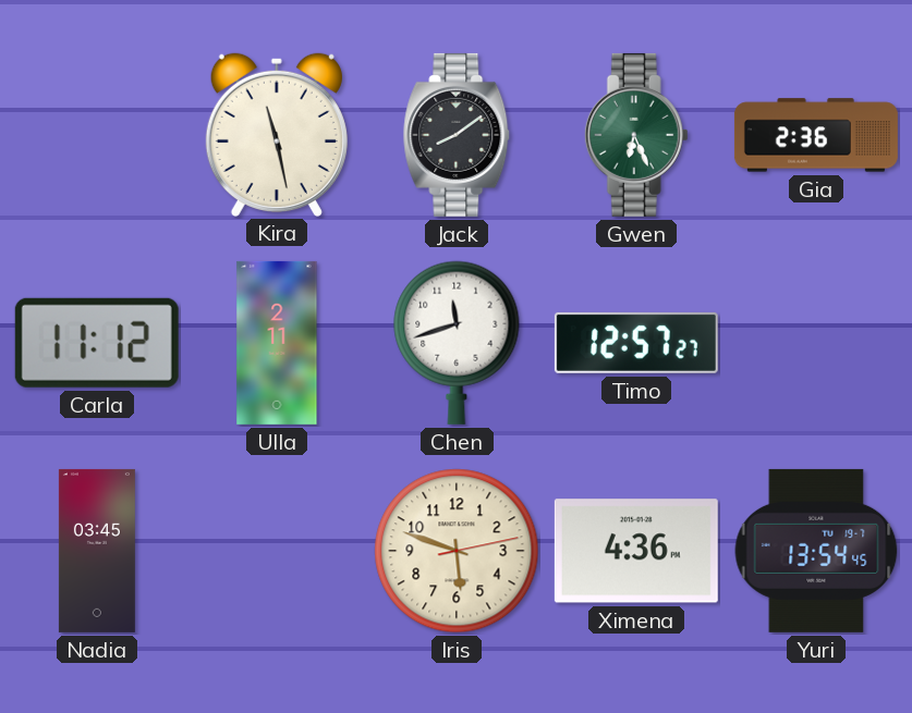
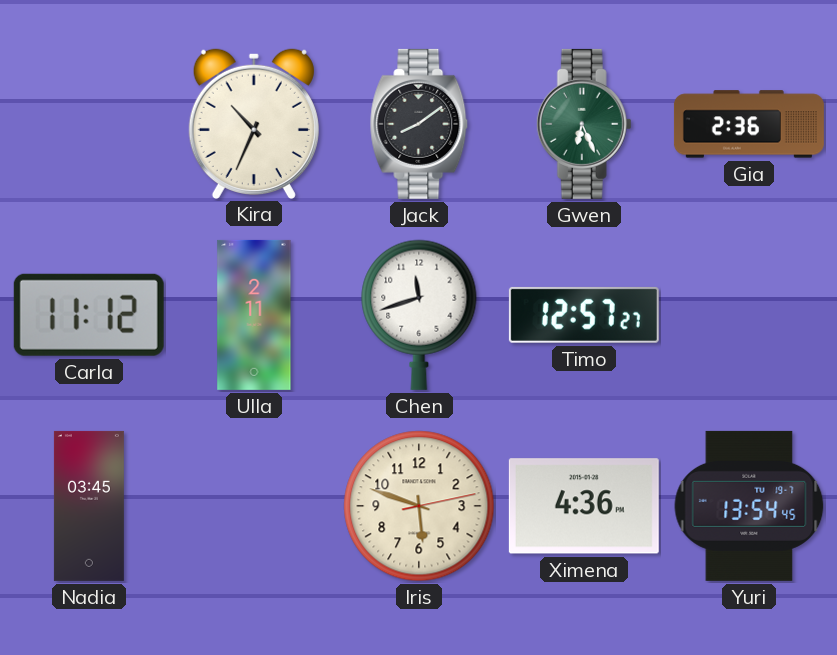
Kira: 11:28 -> 10:34 (254, 123)
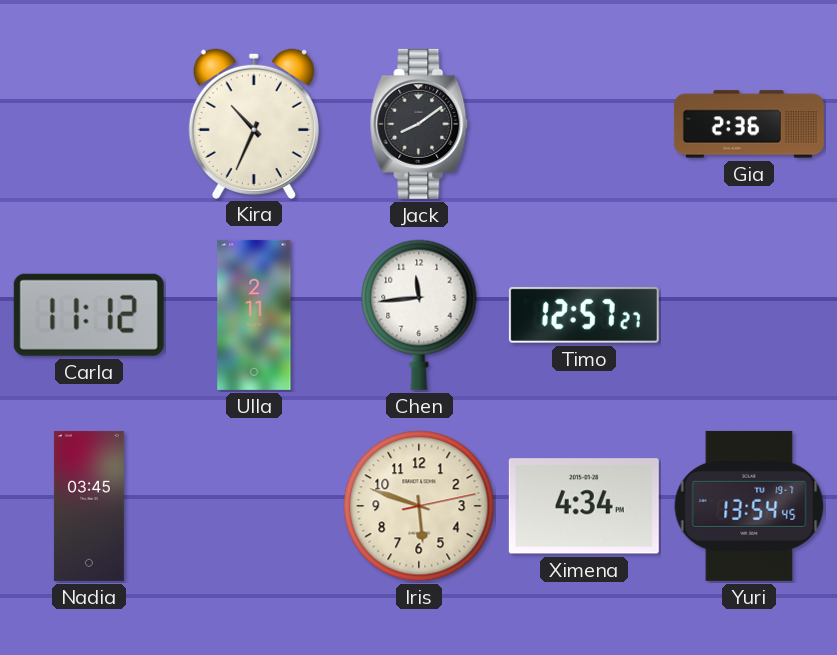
Gwen: 6:26 -> none (584, 124)
Chen: 11:42 -> 11:44 (419, 315)
Ximena: 4:36 -> 4:34 (584, 506)
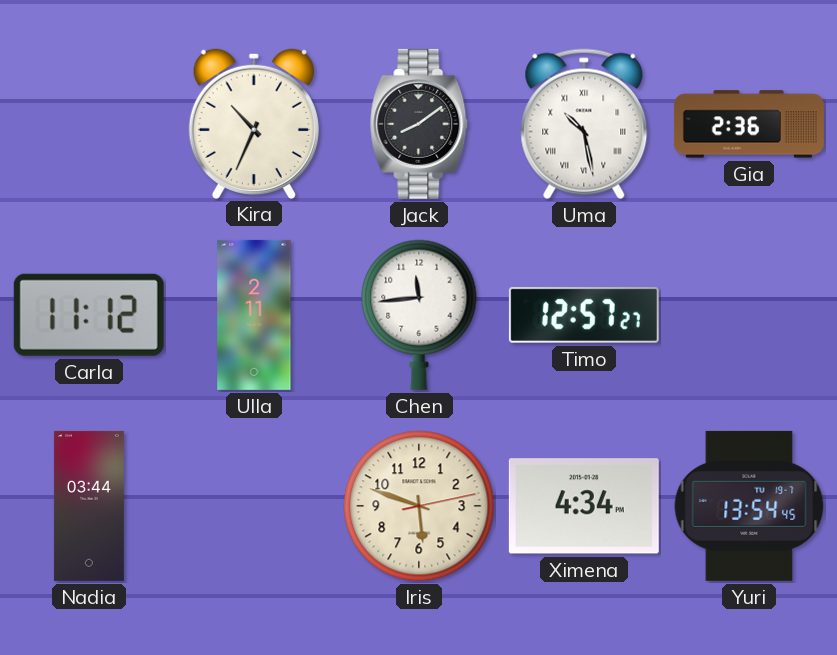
Uma: none -> 10:28 (584, 124)
Nadia: 03:45 -> 03:44 (89, 506)
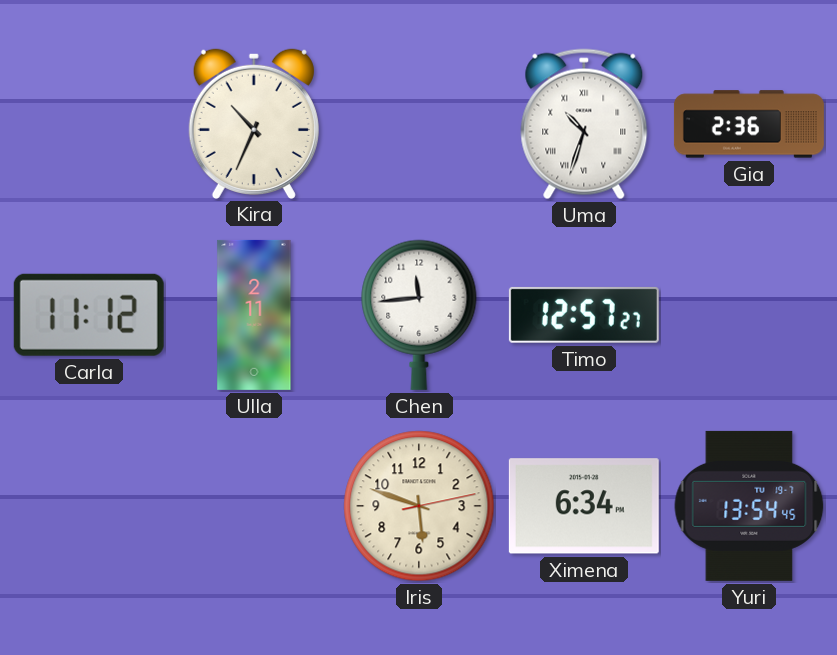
Jack: 8:09 -> none (419, 124)
Uma: 10:28 -> 10:33 (584, 124)
Nadia: 03:44 -> none (89, 506)
Ximena: 4:34 -> 6:34 (584, 506)
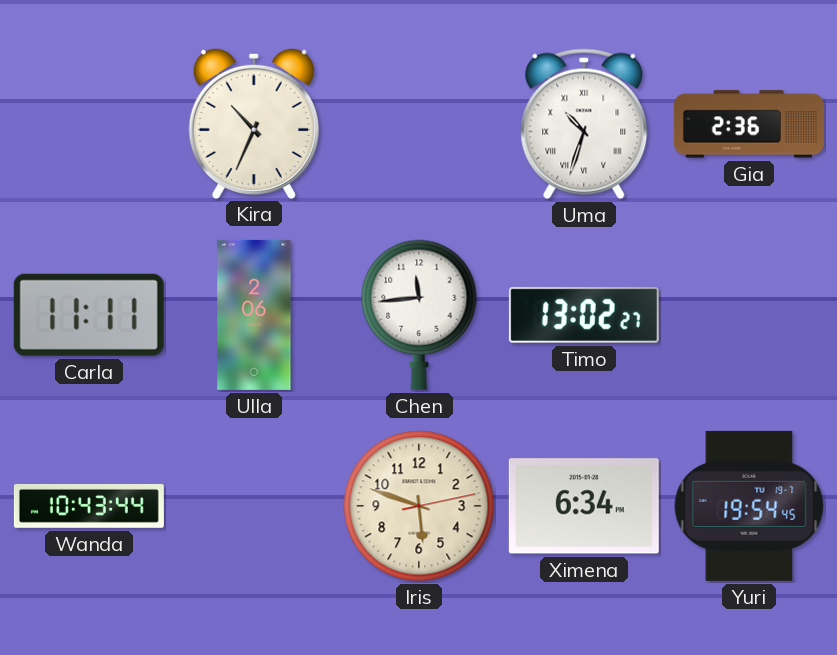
Carla: 11:12 -> 11:11 (89, 315)
Ulla: 2:11 -> 2:06 (254, 315)
Timo: 12:57 -> 13:02 (584, 315)
Wanda: none -> 10:43 (89, 506)
Yuri: 13:54 -> 19:54 (749, 506)
